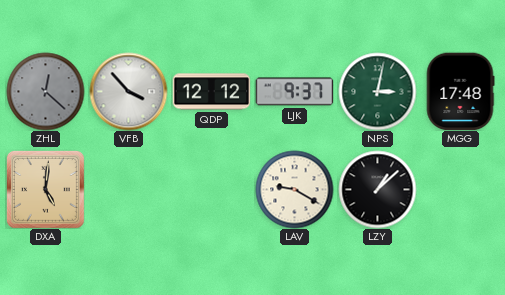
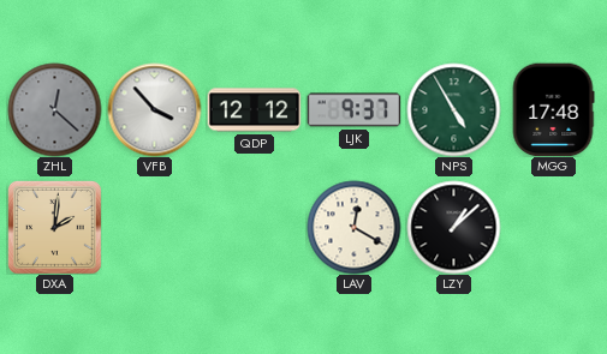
NPS: 3:02 -> 4:55 (453, 109)
DXA: 5:01 -> 2:01 (54, 227)
LAV: 9:20 -> 12:20 (353, 227)
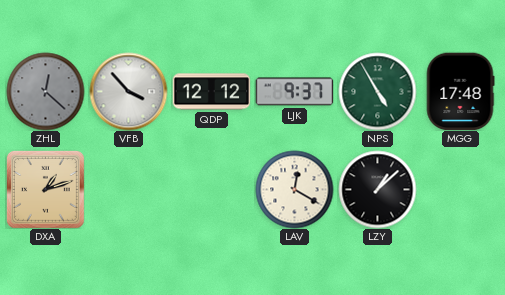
DXA: 2:01 -> 1:12 (45, 189)
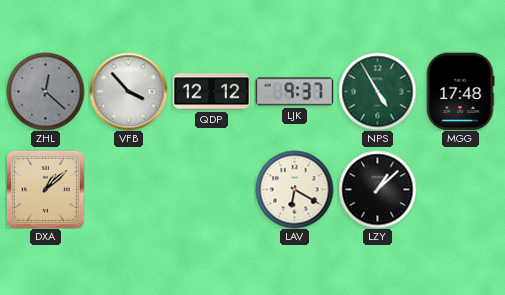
DXA: 1:12 -> 1:08 (45, 189)
LAV: 12:20 -> 6:20 (294, 189)
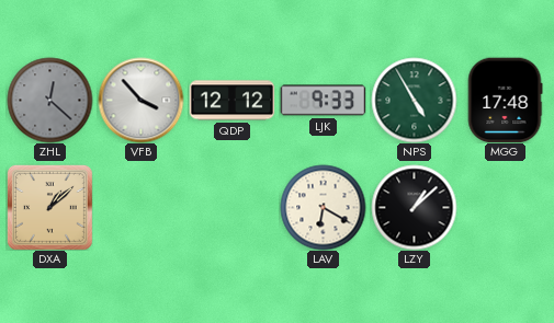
LJK: 9:37 -> 9:33 (323, 101)
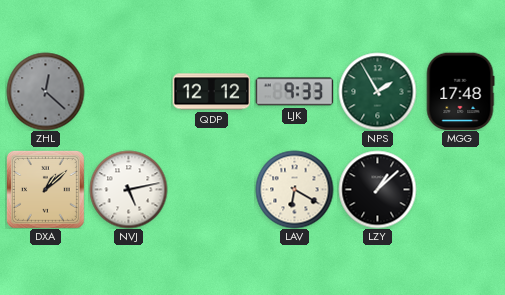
VFB: 3:53 -> none (140, 100)
NPS: 4:55 -> 1:55 (377, 91)
NVJ: none -> 5:13 (128, 189)
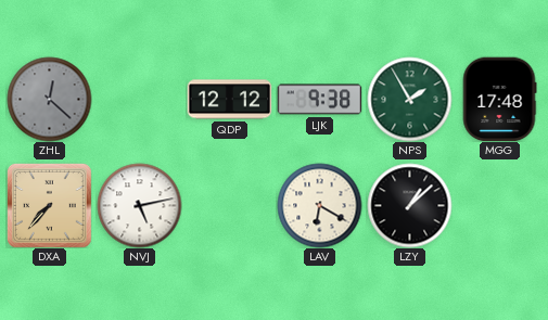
LJK: 9:33 -> 9:38 (319, 100)
DXA: 1:08 -> 7:37 (49, 205)
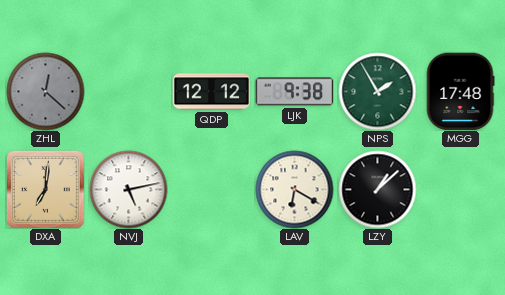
DXA: 7:37 -> 7:01 (45, 189)
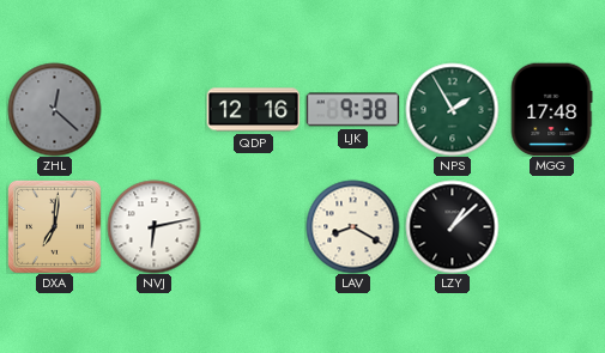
QDP: 12:12 -> 12:16 (253, 110)
NVJ: 5:13 -> 6:13 (153, 226)
LAV: 6:20 -> 8:20 (352, 226)
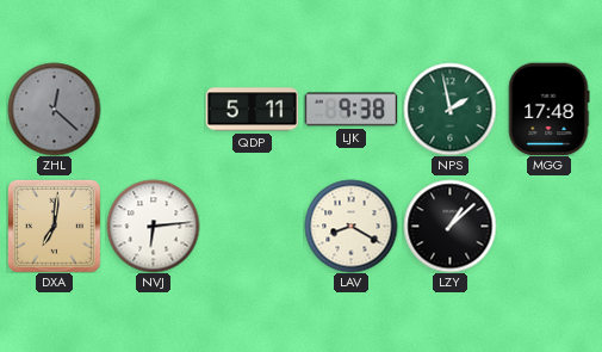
QDP: 12:16 -> 5:11 (252, 110)
NPS: 1:55 -> 1:58 (449, 109)
NVJ: 6:13 -> 6:14 (153, 226)
